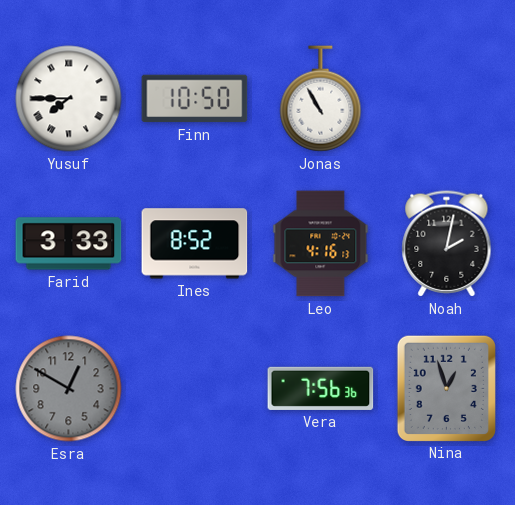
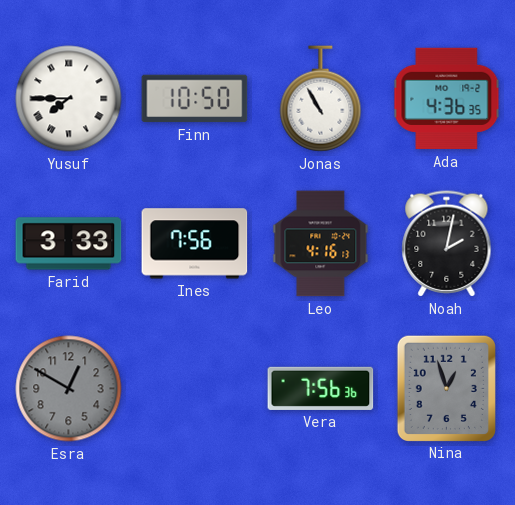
Ada: none -> 4:36 (447, 99)
Ines: 8:52 -> 7:56 (195, 244)
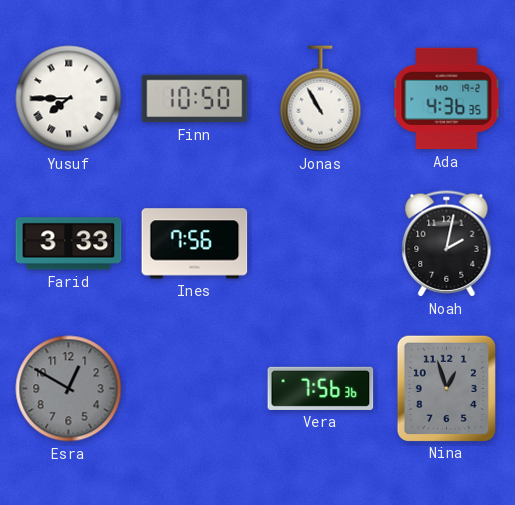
Leo: 4:16 -> none (321, 244)
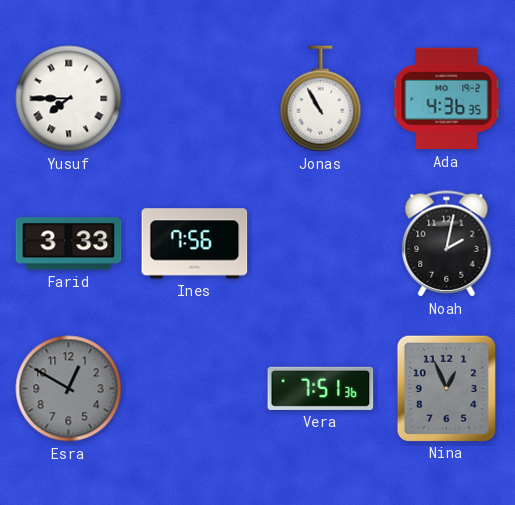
Finn: 10:50 -> none (195, 99)
Vera: 7:56 -> 7:51 (321, 388)
Nina: 12:57 -> 12:56 (446, 388)
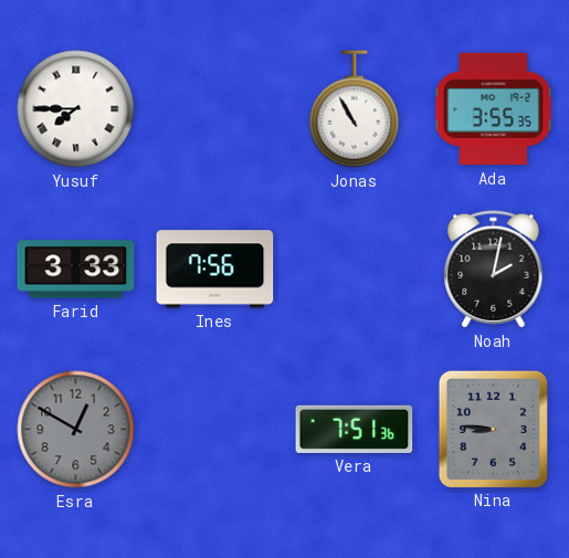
Ada: 4:36 -> 3:55 (494, 109)
Nina: 12:56 -> 8:46 (493, 429)
